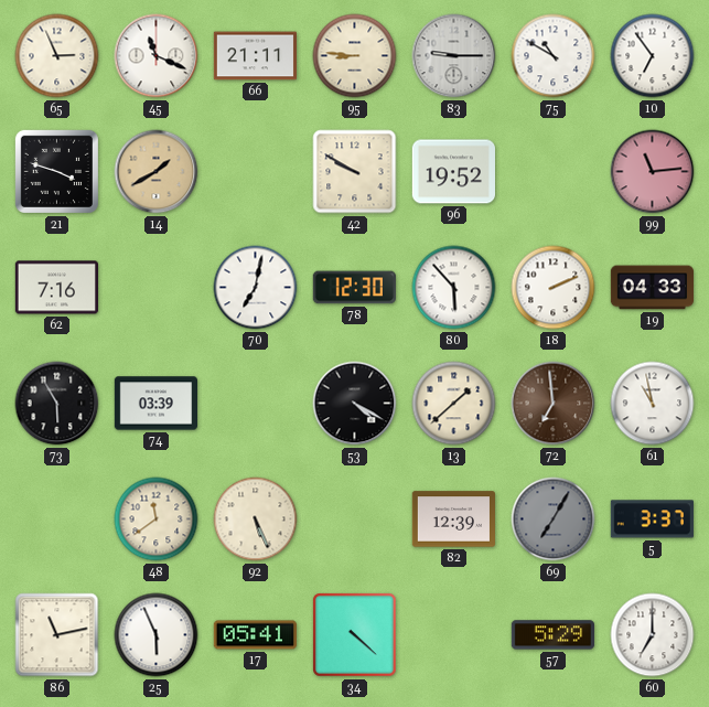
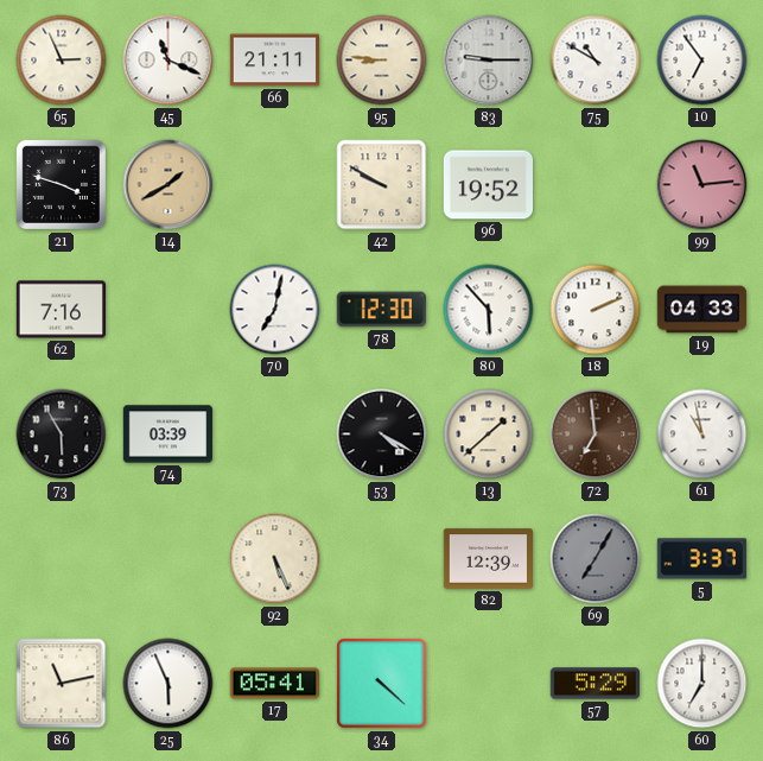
48: 11:39 -> none (157, 519)
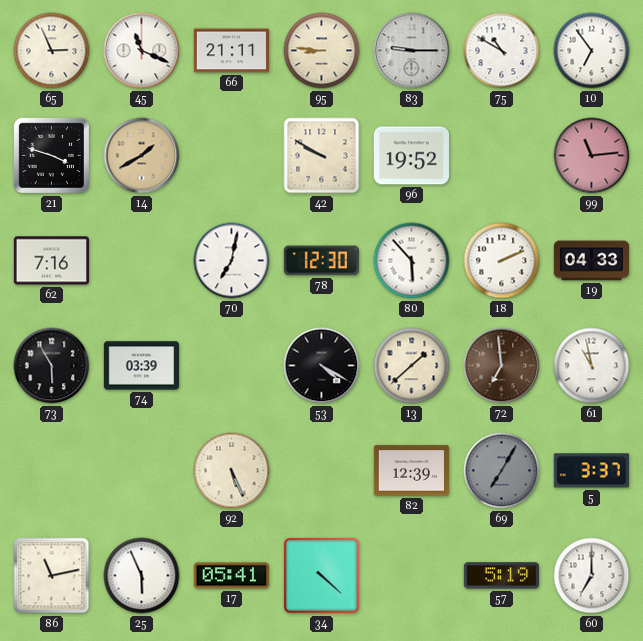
57: 5:29 -> 5:19 (501, 576)
